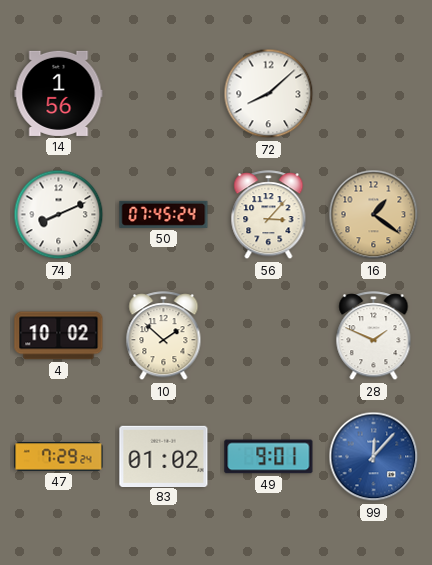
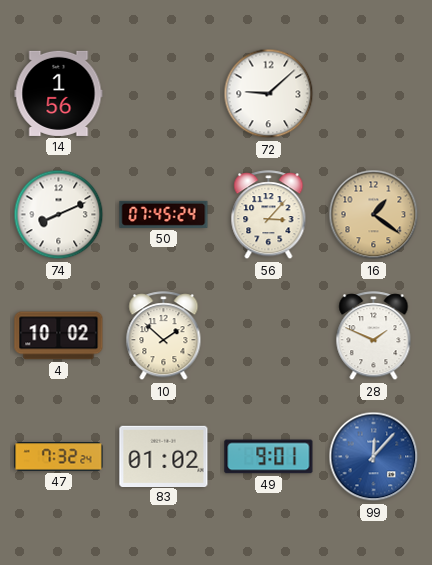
72: 8:08 -> 9:08 (269, 94)
47: 7:29 -> 7:32 (59, 457)
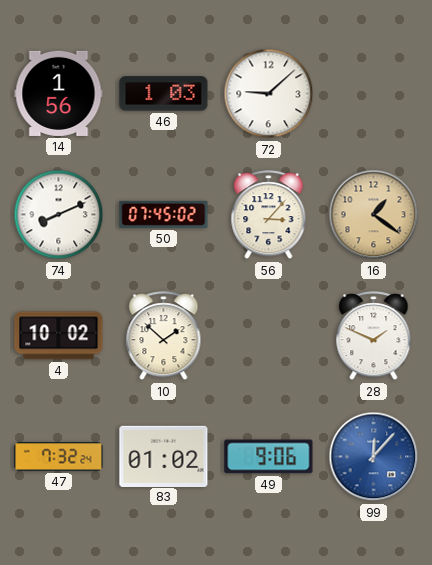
46: none -> 1:03 (164, 94)
50: 07:45:24 -> 07:45:02 (164, 214)
49: 9:01 -> 9:06 (269, 457)
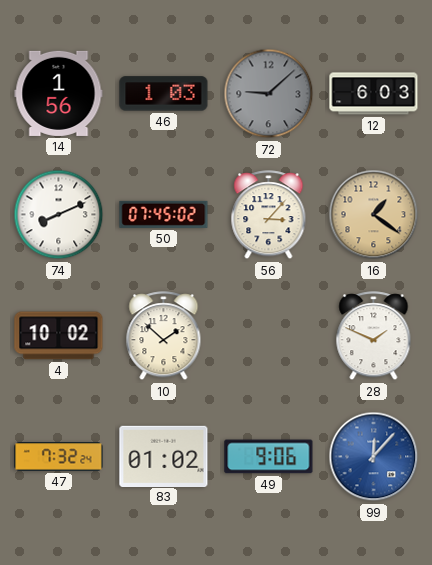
72 dial: white -> grey (269, 94)
12: none -> 6:03 (374, 94)
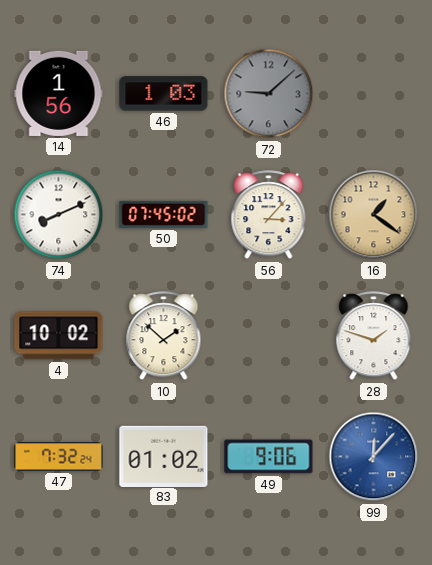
12: 6:03 -> none (374, 94)
28: 1:49 -> 1:48 (374, 336)
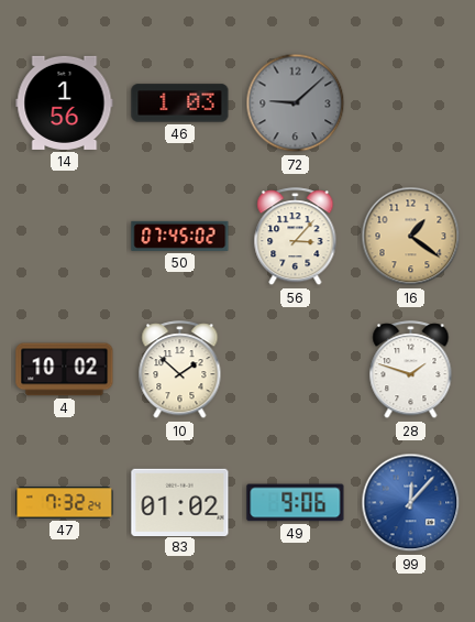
74: 8:11 -> none (59, 215)
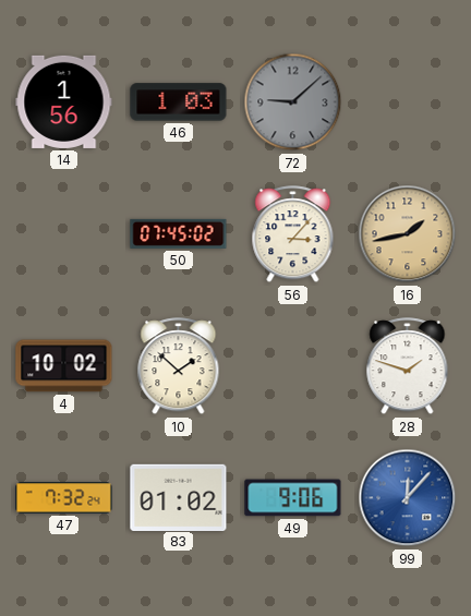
16: 1:21 -> 1:43 (408, 234)
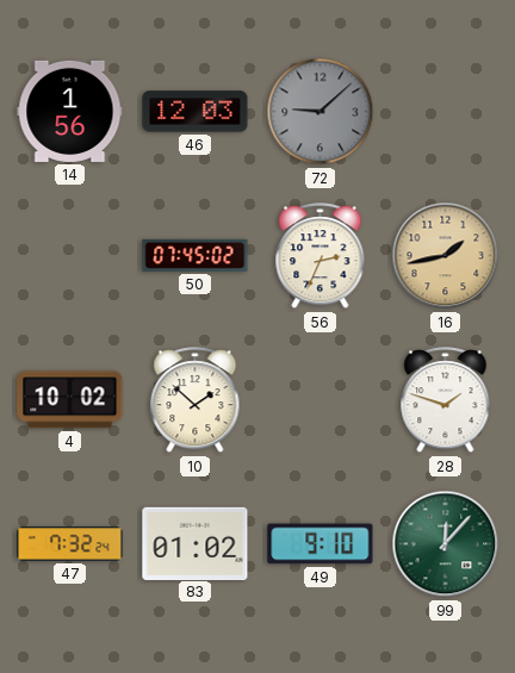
46: 1:03 -> 12:03 (196, 112)
56: 3:07 -> 2:34 (321, 256)
49: 9:06 -> 9:10 (321, 544)
99 dial: blue -> green (446, 544)
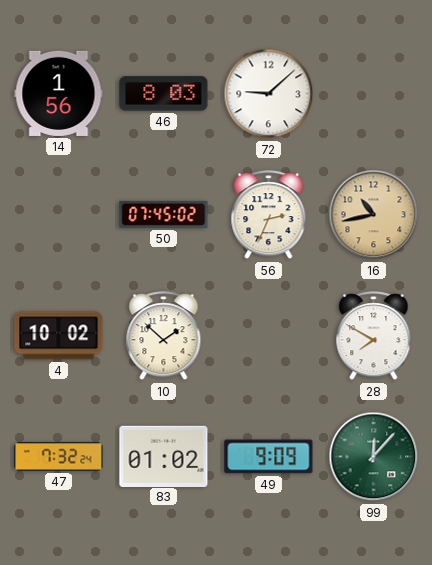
46: 12:03 -> 8:03 (164, 94)
72 dial: grey -> white (269, 94)
16: 1:43 -> 10:43 (374, 215)
28: 1:48 -> 7:50 (374, 336)
49: 9:10 -> 9:09 (269, 457)
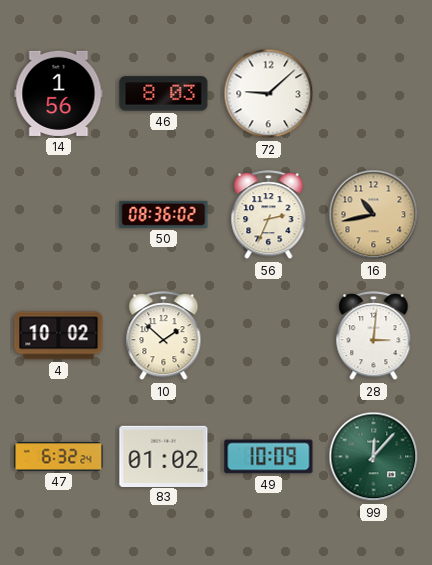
50: 07:45 -> 08:36 (164, 214)
28: 7:50 -> 3:01 (374, 336)
47: 7:32 -> 6:32 (59, 457)
49: 9:09 -> 10:09 (269, 457)
